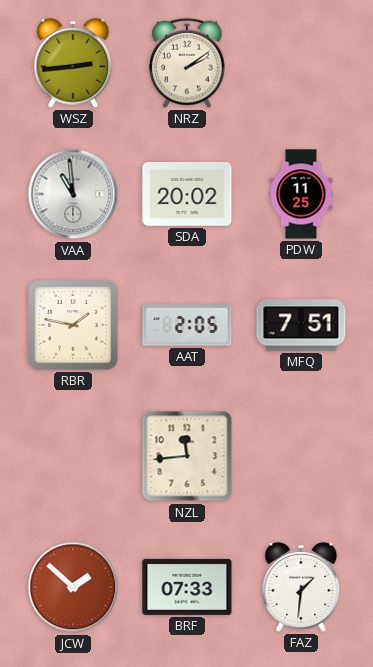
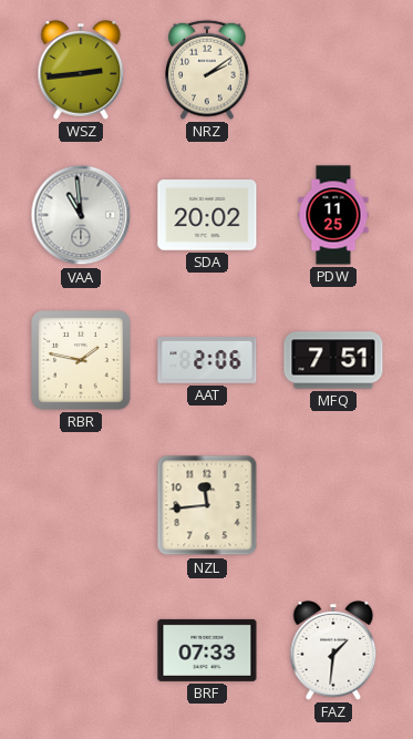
AAT: 2:05 -> 2:06 (207, 361)
JCW: 1:52 -> none (73, 587)
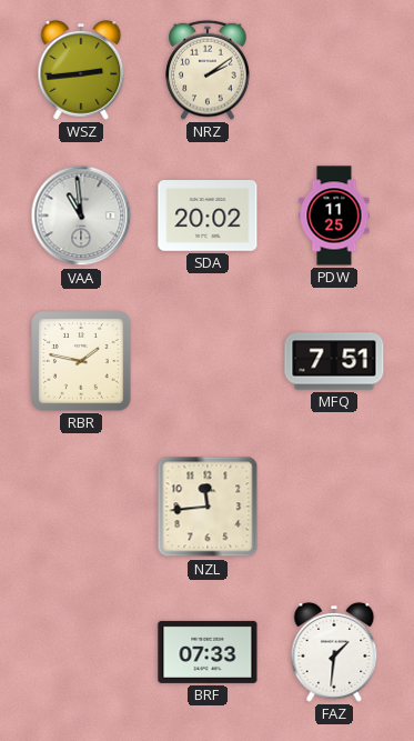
AAT: 2:06 -> none (207, 361)
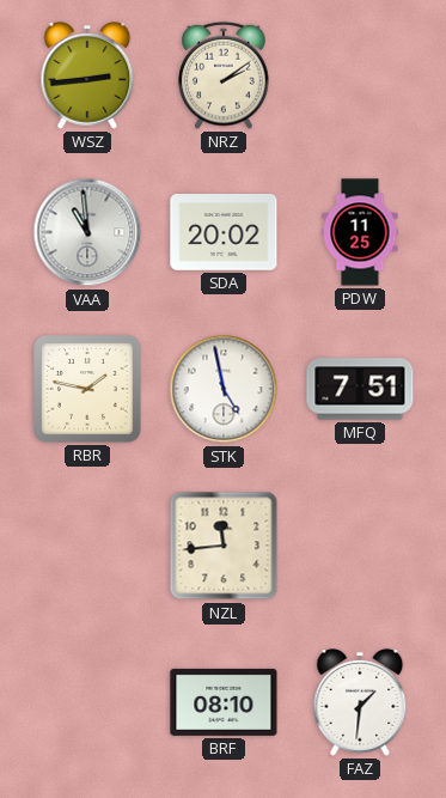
STK: none -> 4:58 (224, 389)
BRF: 07:33 -> 08:10 (224, 702)
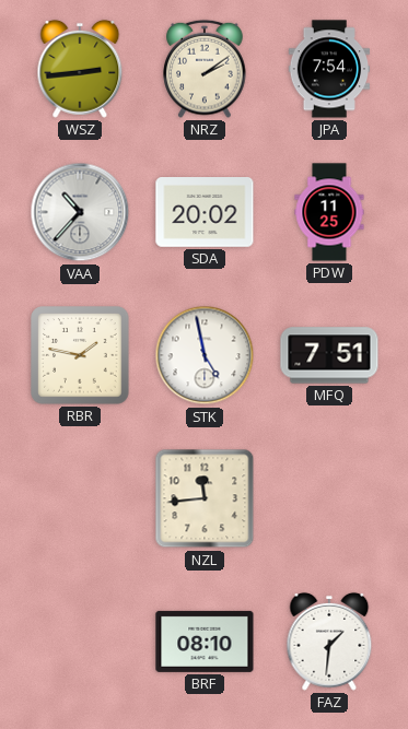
JPA: none -> 7:54 (329, 69)
VAA: 10:59 -> 10:37 (80, 212)
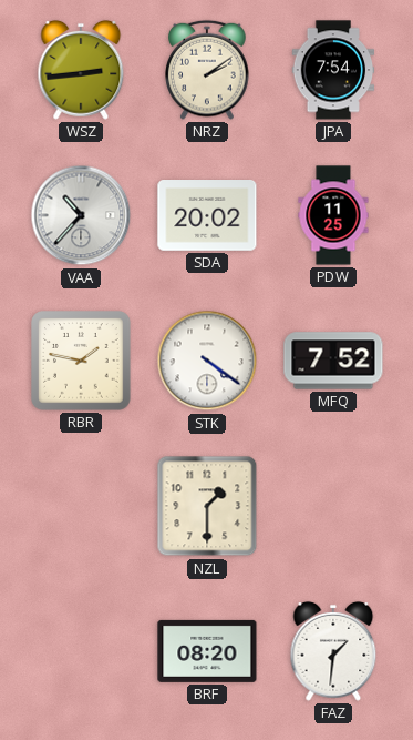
STK: 4:58 -> 4:21 (207, 361)
MFQ: 7:51 -> 7:52 (333, 361)
NZL: 11:44 -> 1:30 (207, 506)
BRF: 08:10 -> 08:20 (207, 651)
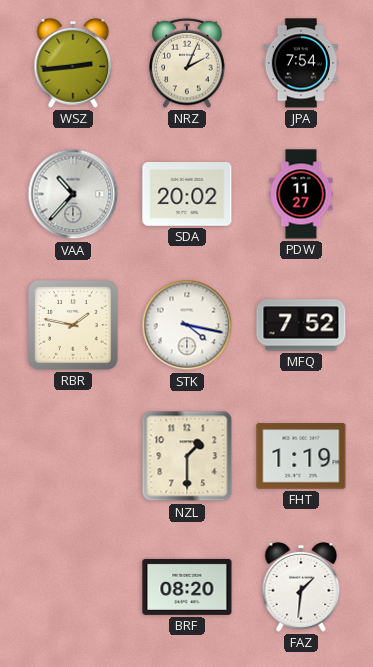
NRZ: 2:09 -> 2:04 (187, 63)
PDW: 11:25 -> 11:27 (301, 194)
STK: 4:21 -> 4:17 (187, 325)
FHT: none -> 1:19 (301, 456)
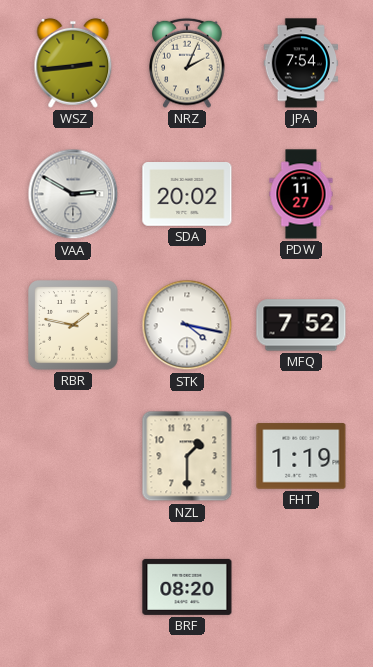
VAA: 10:37 -> 2:50 (73, 194)
FAZ: 1:31 -> none (301, 587)
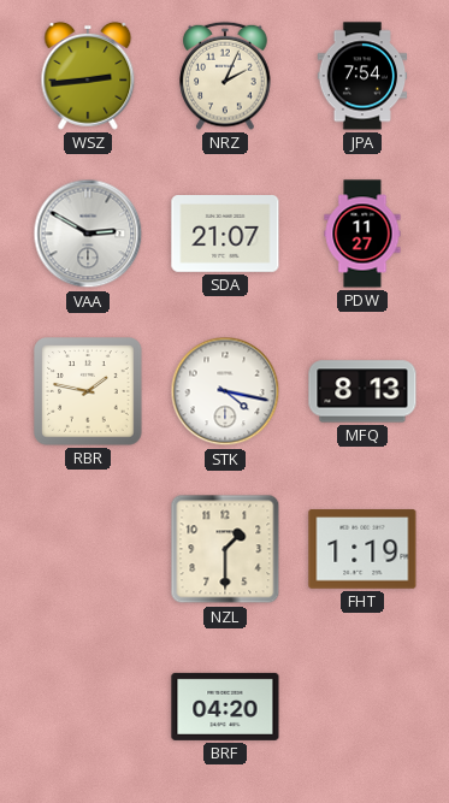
SDA: 20:02 -> 21:07 (225, 235)
MFQ: 7:52 -> 8:13 (362, 391)
BRF: 08:20 -> 04:20 (225, 707)
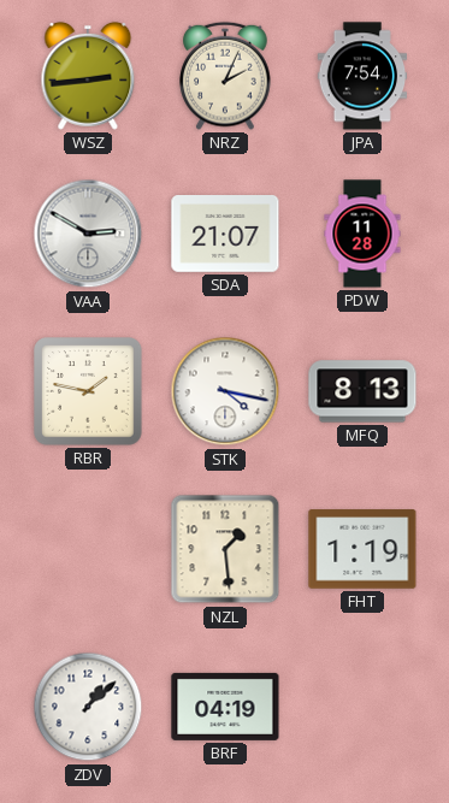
PDW: 11:27 -> 11:28 (362, 234)
NZL: 1:30 -> 1:29 (225, 549)
ZDV: none -> 1:08 (88, 707)
BRF: 04:20 -> 04:19 (225, 707)
